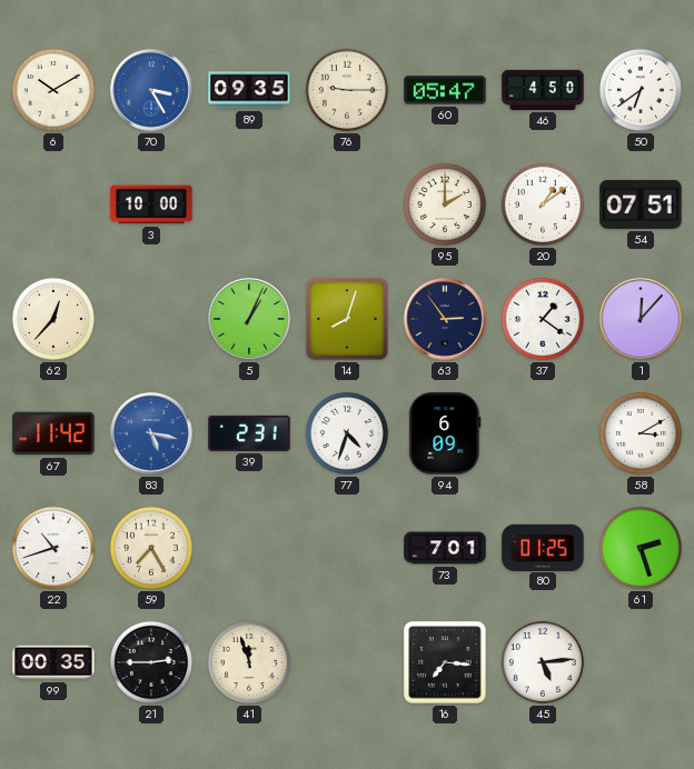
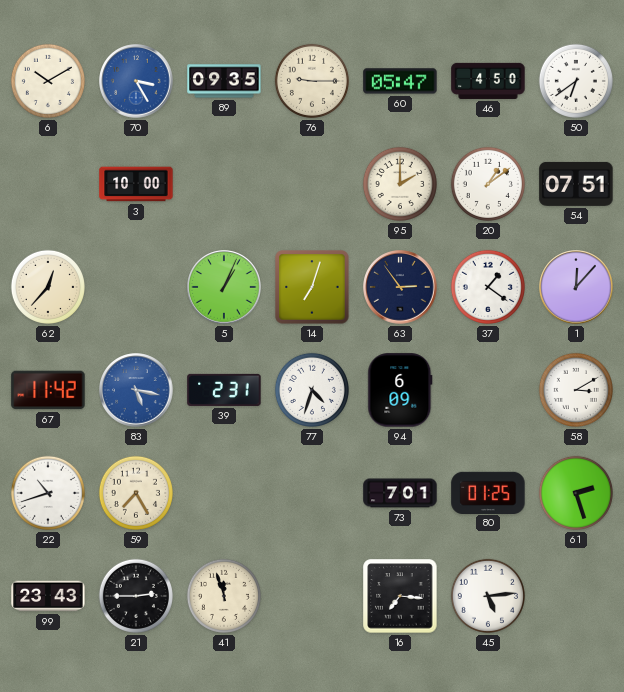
14: 8:03 -> 7:03 (312, 287)
99: 00:35 -> 23:43 (48, 596)
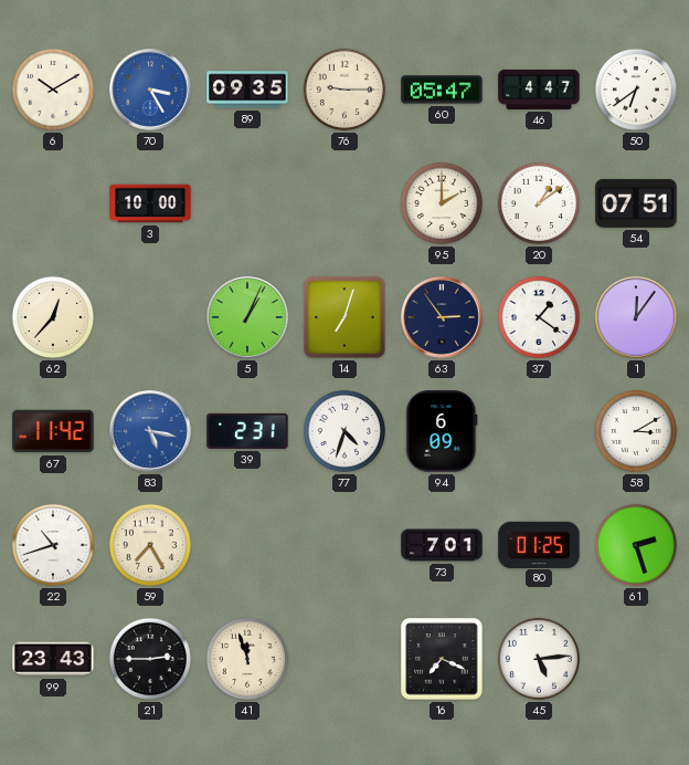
46: 4:50 -> 4:47 (539, 90)
1: 12:07 -> 12:06 (636, 317)
16: 7:16 -> 7:19 (442, 659)
